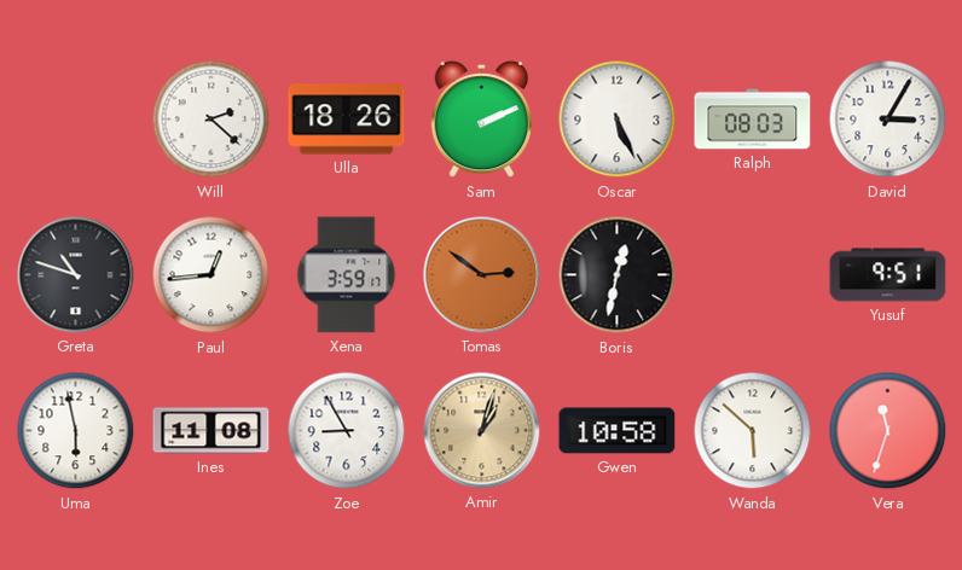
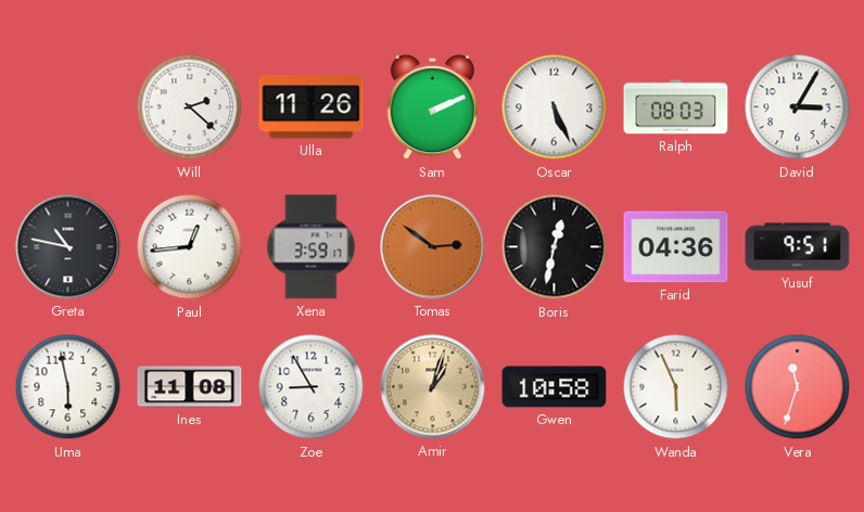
Ulla: 18:26 -> 11:26 (312, 107)
Greta: 10:48 -> 10:47 (68, 247)
Farid: none -> 04:36 (676, 247)
Wanda: 5:52 -> 5:56 (676, 387)
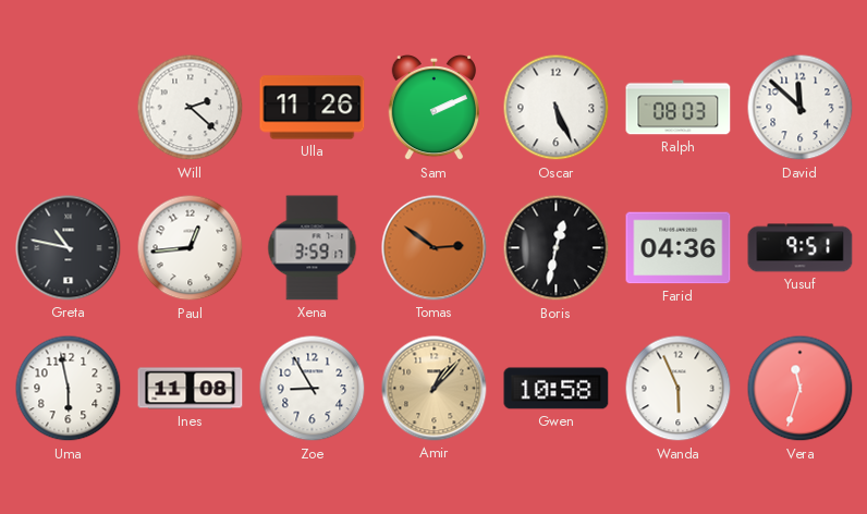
David: 3:05 -> 11:52 (801, 108)
Amir: 1:03 -> 1:07 (435, 389)
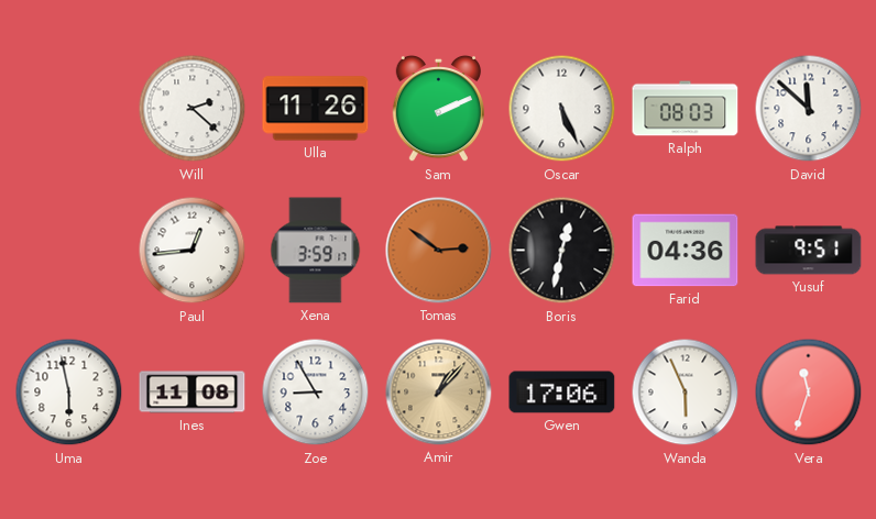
Greta: 10:47 -> none (69, 248)
Gwen: 10:58 -> 17:06 (562, 393)
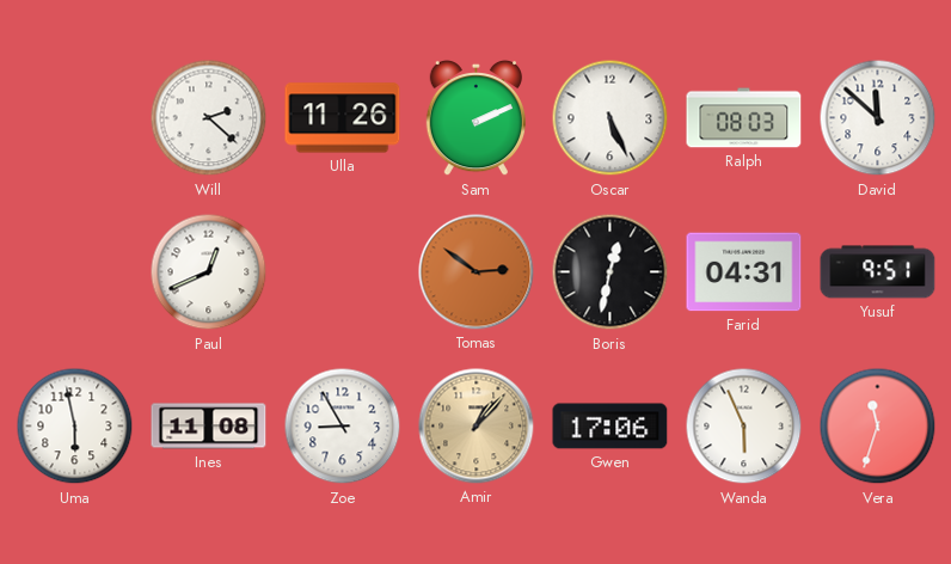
Paul: 12:44 -> 12:41 (209, 272)
Xena: 3:59 -> none (316, 251)
Farid: 04:36 -> 04:31 (744, 272)
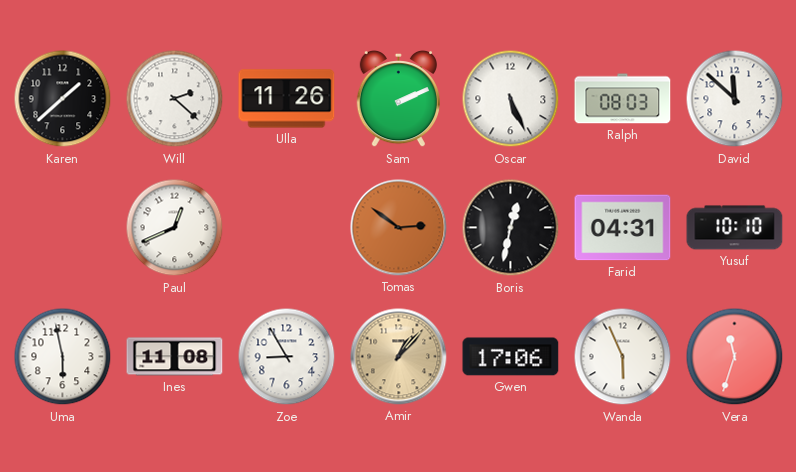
Karen: none -> 1:38 (63, 99)
Yusuf: 9:51 -> 10:10 (735, 228)
